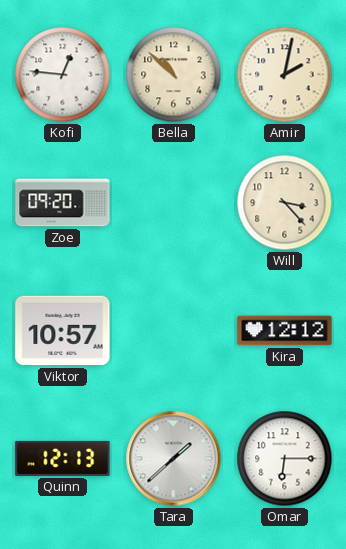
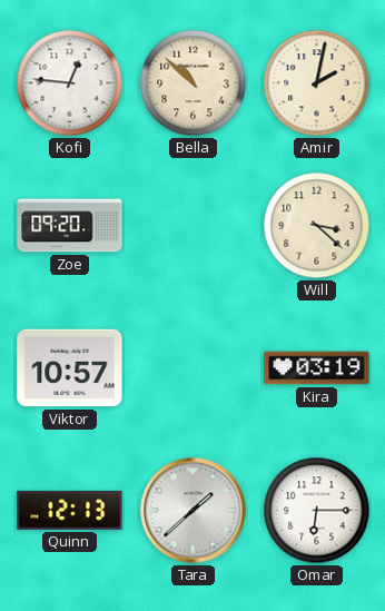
Will: 3:23 -> 3:22 (317, 226)
Kira: 12:12 -> 03:19 (317, 368)
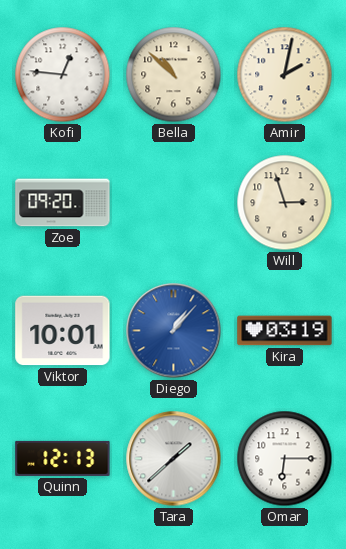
Will: 3:22 -> 2:57 (285, 203)
Viktor: 10:57 -> 10:01 (63, 331)
Diego: none -> 1:07 (174, 331)
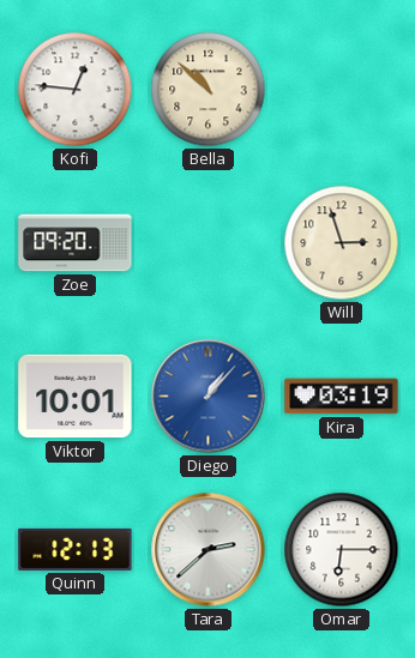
Amir: 2:02 -> none (285, 75)
Tara: 1:38 -> 2:38 (209, 550)
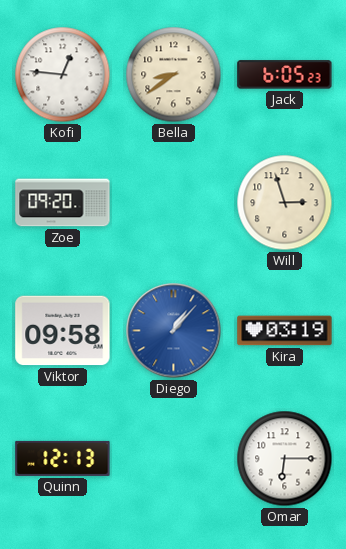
Bella: 10:52 -> 8:39 (174, 75)
Jack: none -> 6:05 (285, 75)
Viktor: 10:01 -> 09:58 (63, 331)
Tara: 2:38 -> none (209, 550)
